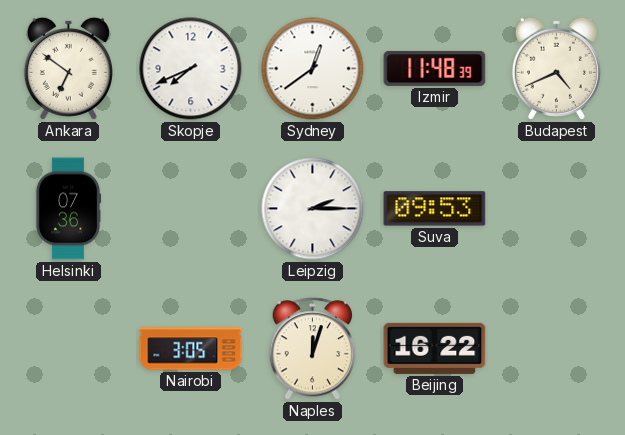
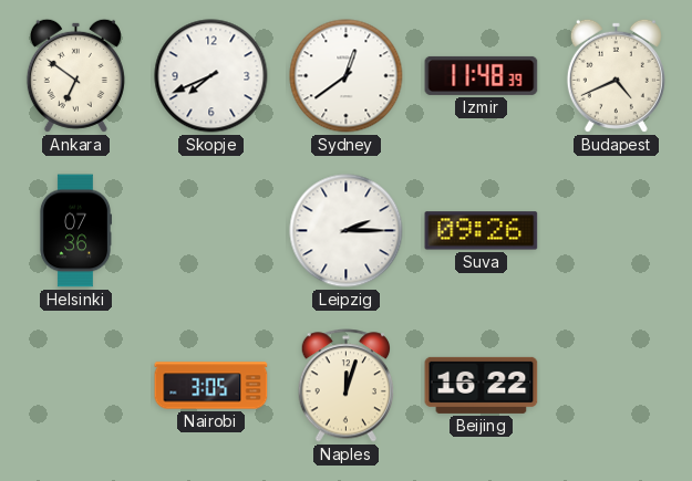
Suva: 09:53 -> 09:26 (482, 231)
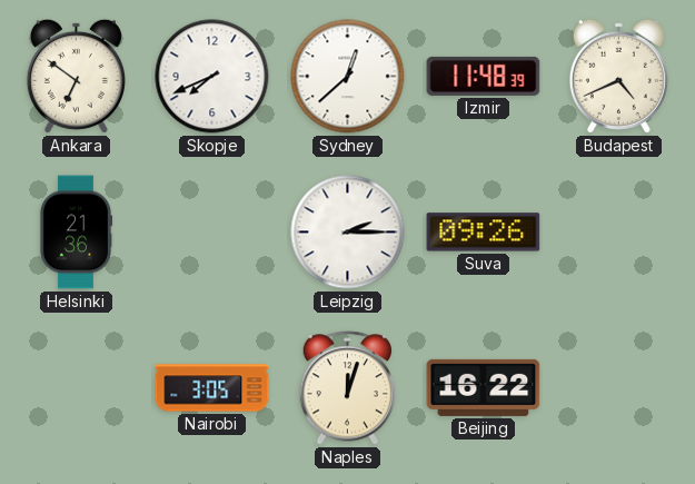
Sydney: 12:39 -> 12:38 (348, 77)
Helsinki: 07:36 -> 21:36 (75, 233)
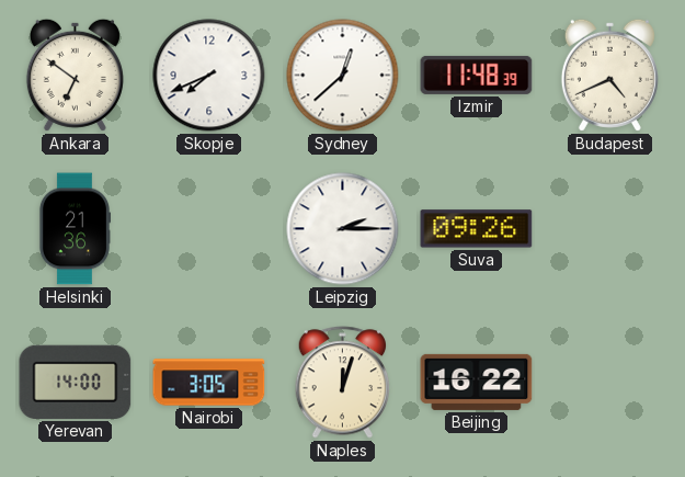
Yerevan: none -> 14:00 (76, 382)
